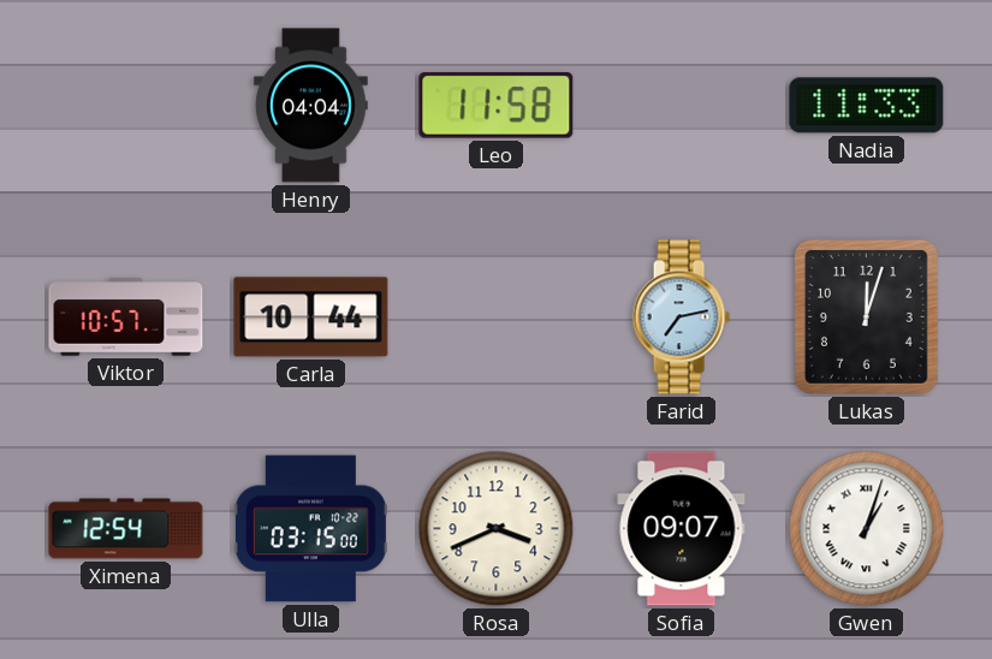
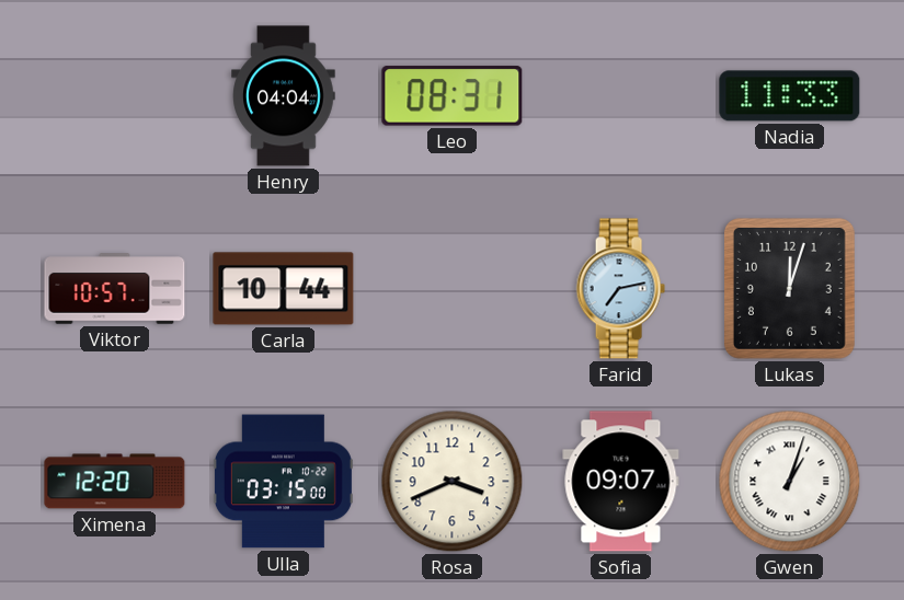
Leo: 11:58 -> 08:31 (453, 96)
Ximena: 12:54 -> 12:20 (115, 482)
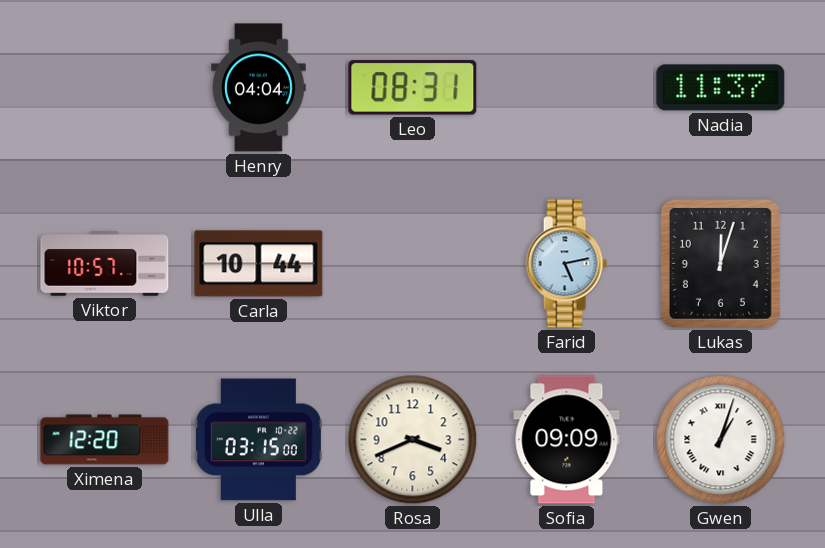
Nadia: 11:33 -> 11:37 (721, 88)
Farid: 7:13 -> 5:13 (566, 264)
Sofia: 09:07 -> 09:09 (567, 440)
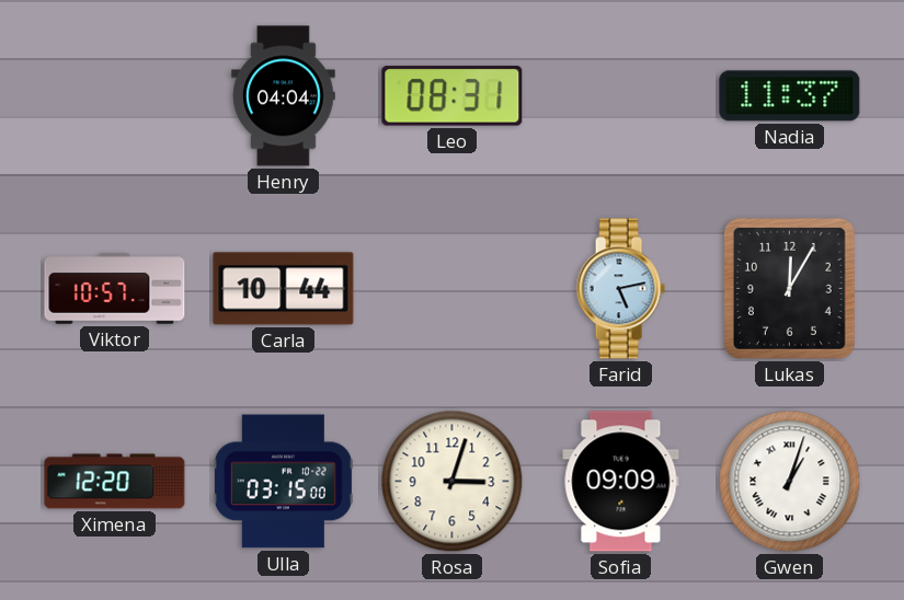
Lukas: 12:03 -> 12:05 (789, 288)
Rosa: 3:41 -> 3:03 (453, 482)
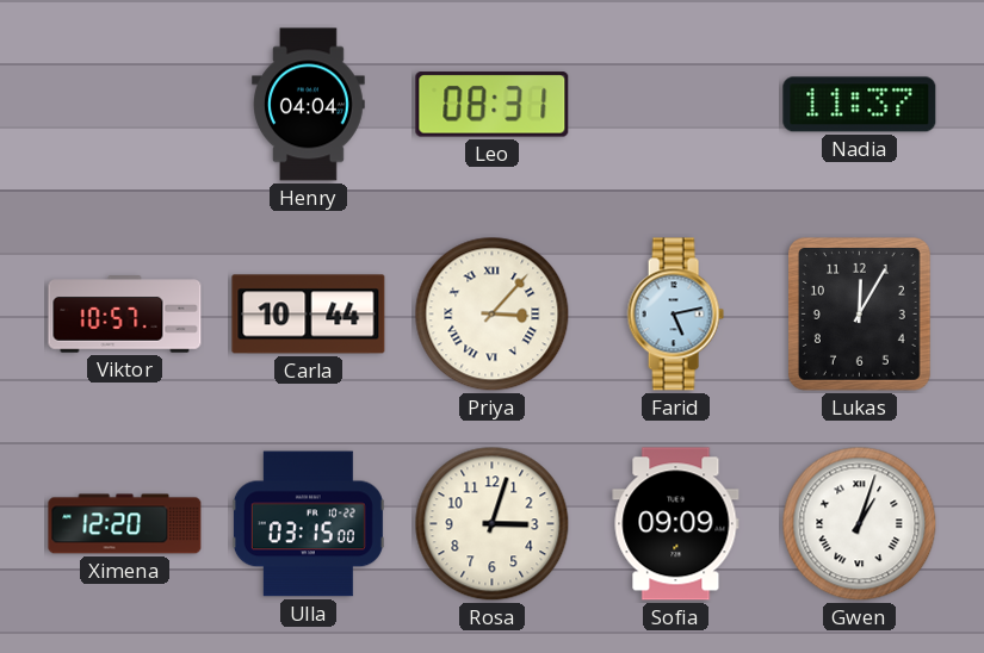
Priya: none -> 3:07 (493, 315)
